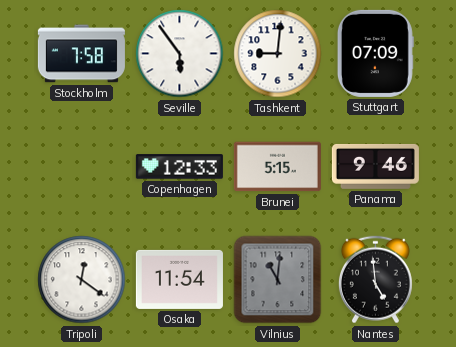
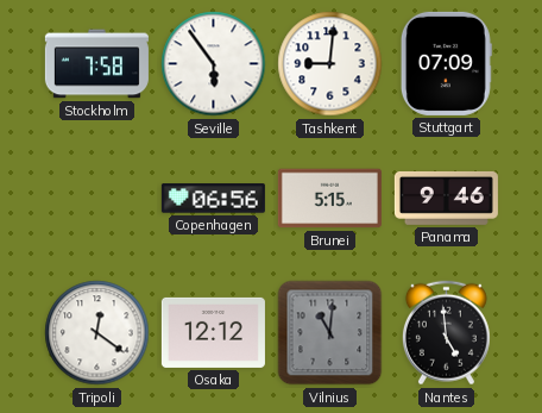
Copenhagen: 12:33 -> 06:56 (213, 199)
Osaka: 11:54 -> 12:12 (213, 332)
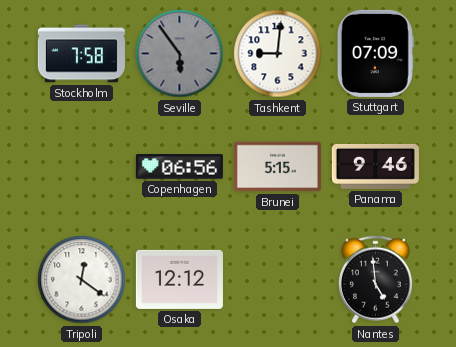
Seville dial: white -> grey (180, 54)
Vilnius: 11:01 -> none (330, 333)
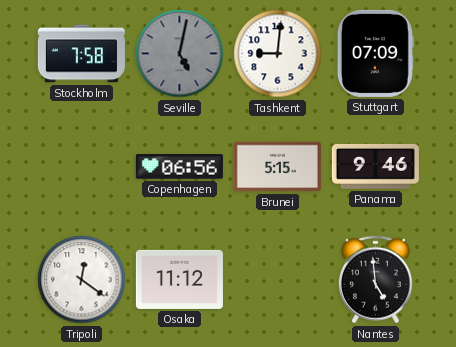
Seville: 5:54 -> 5:02 (180, 54)
Osaka: 12:12 -> 11:12 (179, 279)
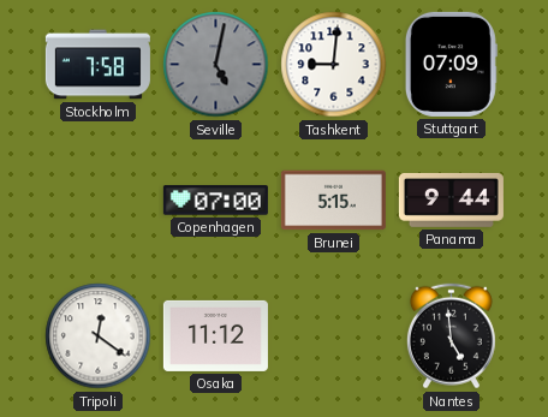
Copenhagen: 06:56 -> 07:00 (215, 201)
Panama: 9:46 -> 9:44 (451, 199)
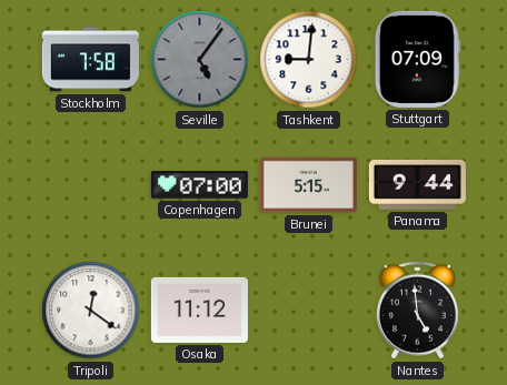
Seville: 5:02 -> 5:06 (200, 60)
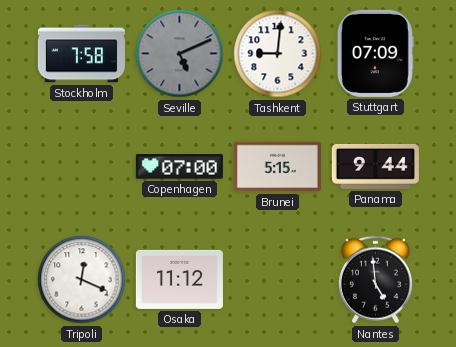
Seville: 5:06 -> 5:11 (180, 54)
Tripoli: 12:21 -> 12:19 (82, 280)
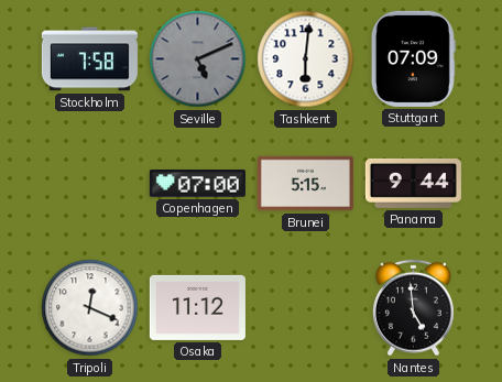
Tashkent: 9:01 -> 6:01 (306, 59)
